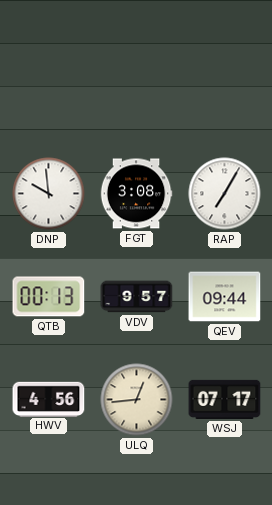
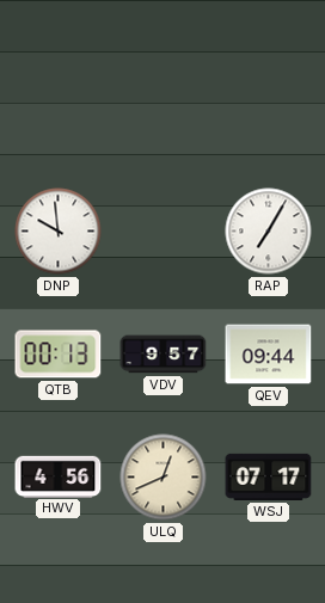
FGT: 3:08 -> none (136, 194)
ULQ: 12:44 -> 12:41 (164, 478)
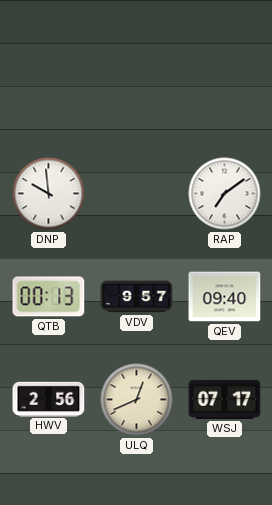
RAP: 7:05 -> 7:09 (225, 194)
QEV: 09:44 -> 09:40 (225, 297)
HWV: 4:56 -> 2:56 (49, 399)
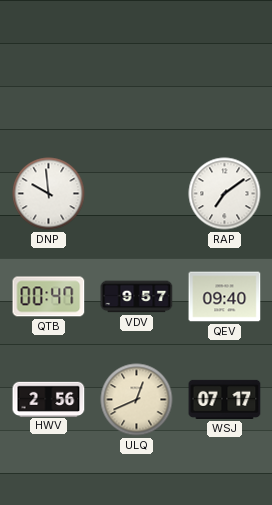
QTB: 00:13 -> 00:47 (49, 297)
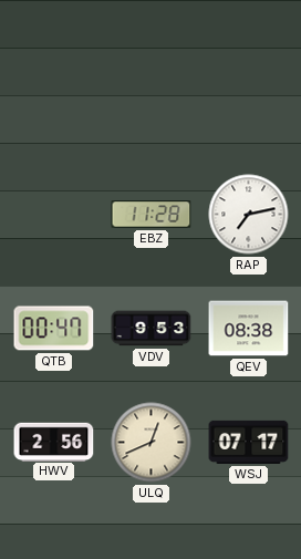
DNP: 9:59 -> none (49, 194)
EBZ: none -> 11:28 (152, 215)
RAP: 7:09 -> 7:13 (249, 215)
VDV: 9:57 -> 9:53 (152, 329)
QEV: 09:40 -> 08:38 (249, 329)
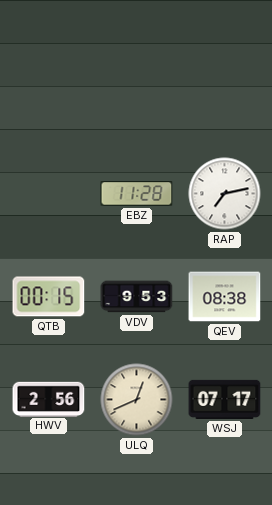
QTB: 00:47 -> 00:15 (49, 297)
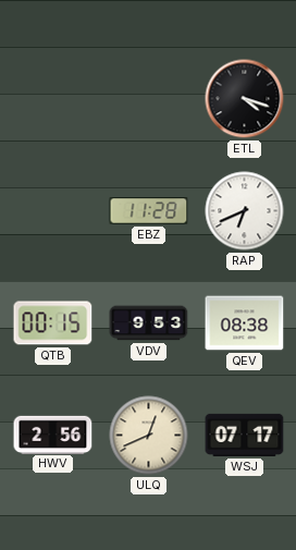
ETL: none -> 4:18 (245, 99)
RAP: 7:13 -> 6:41 (245, 211)
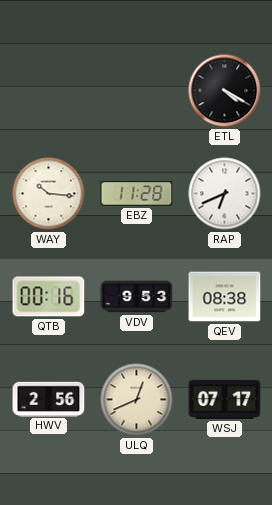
ETL: 4:18 -> 4:20 (225, 91)
WAY: none -> 10:16 (49, 194)
QTB: 00:15 -> 00:16 (49, 297)
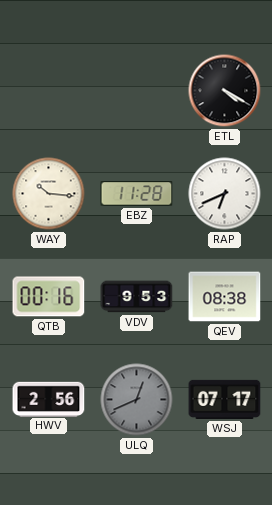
ULQ dial: cream -> grey (137, 400)
